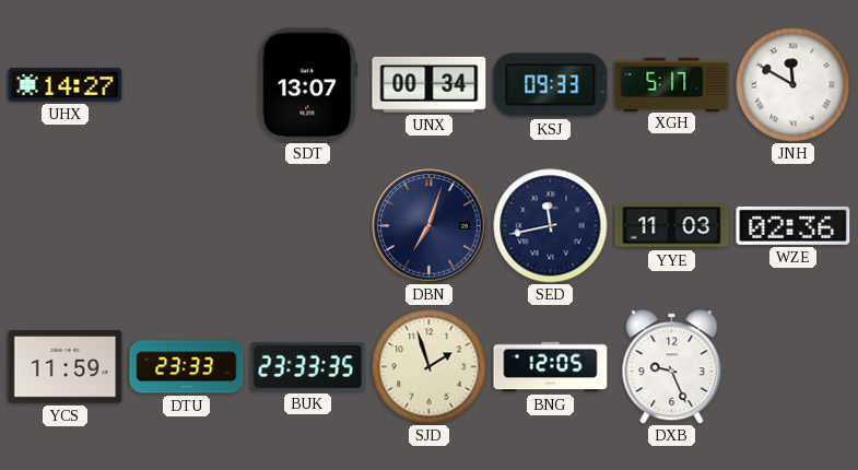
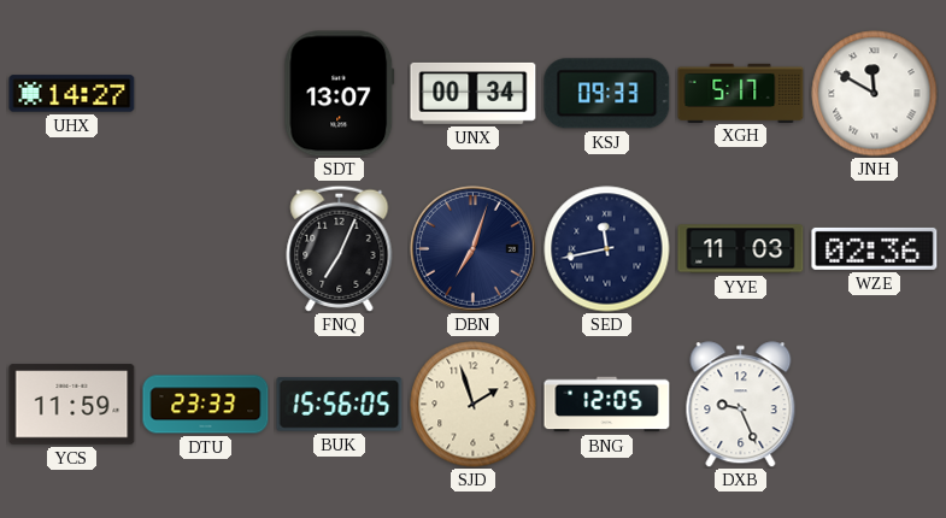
FNQ: none -> 7:04 (340, 248)
BUK: 23:33 -> 15:56 (340, 405)
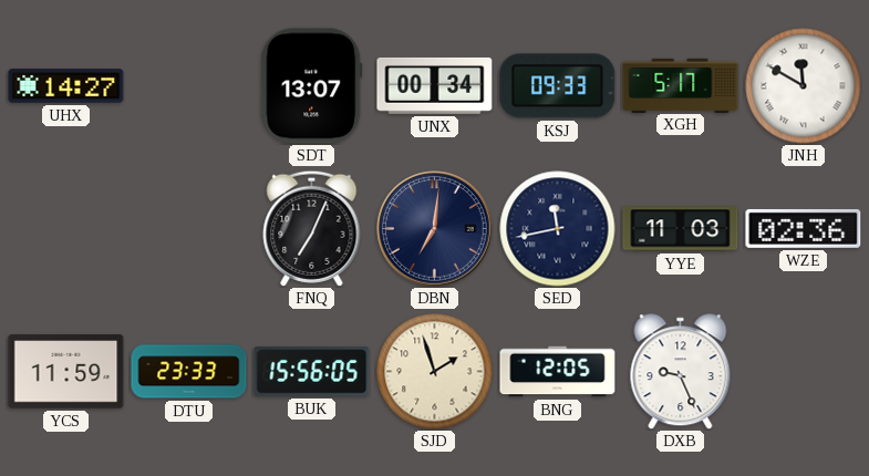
DBN: 7:03 -> 7:01 (435, 229)
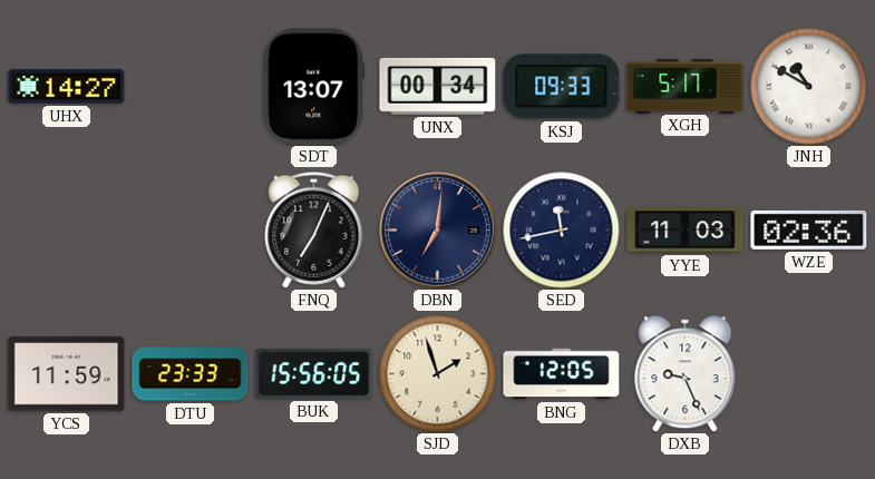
JNH: 11:50 -> 10:50 (809, 87)
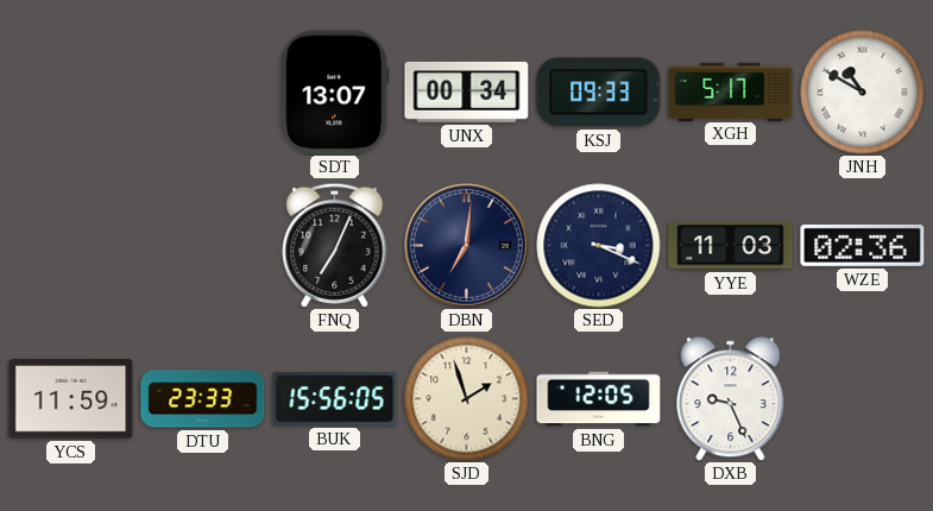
UHX: 14:27 -> none (67, 87)
SED: 11:43 -> 3:19 (599, 246)
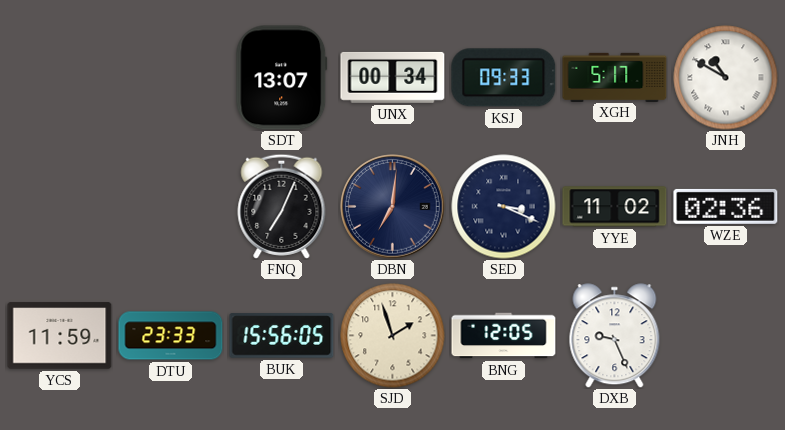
YYE: 11:03 -> 11:02 (615, 207)
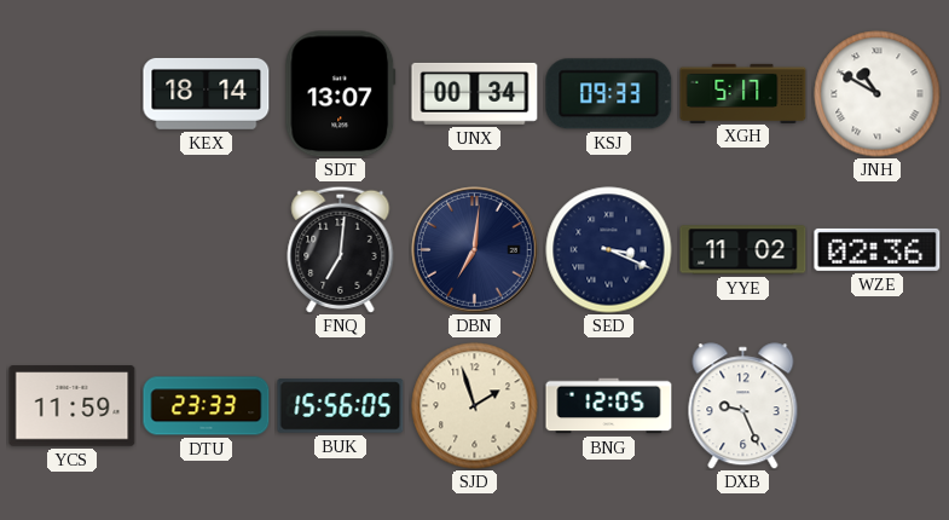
KEX: none -> 18:14 (207, 93)
FNQ: 7:04 -> 7:01 (341, 249)
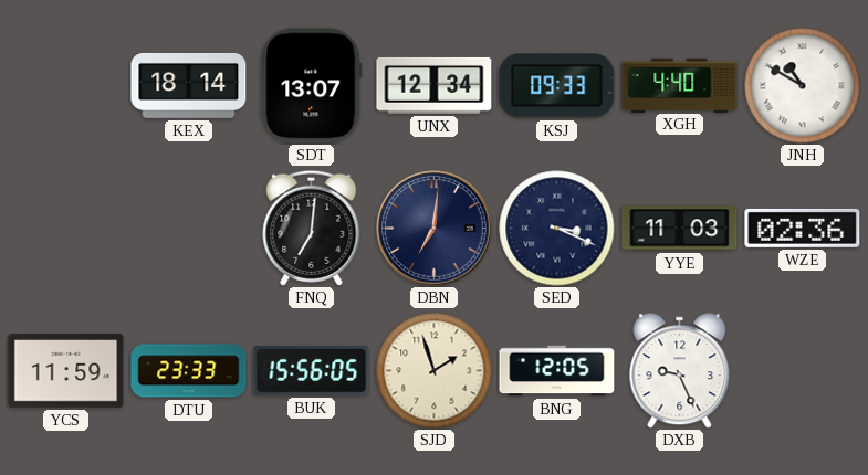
UNX: 00:34 -> 12:34 (435, 85)
XGH: 5:17 -> 4:40 (680, 85)
YYE: 11:02 -> 11:03 (680, 229)
